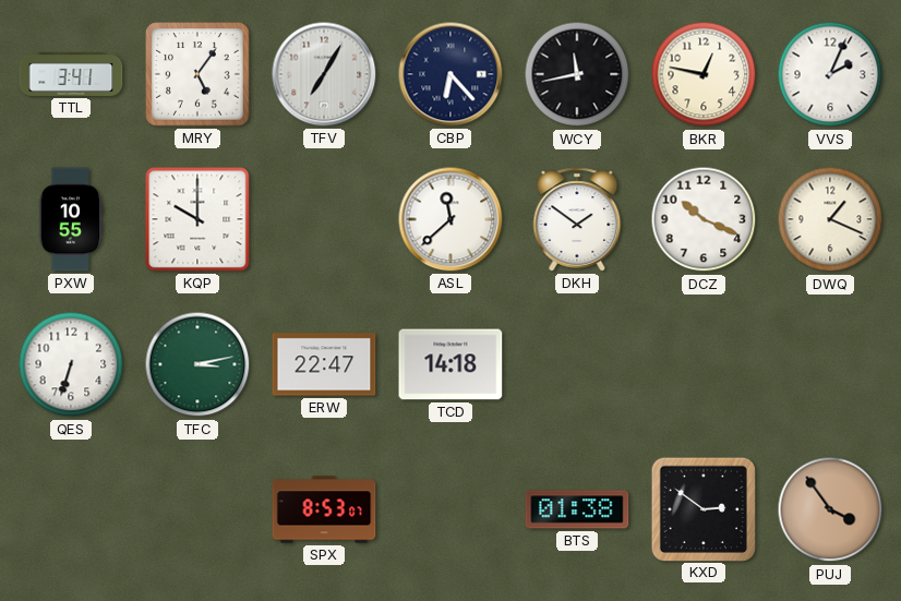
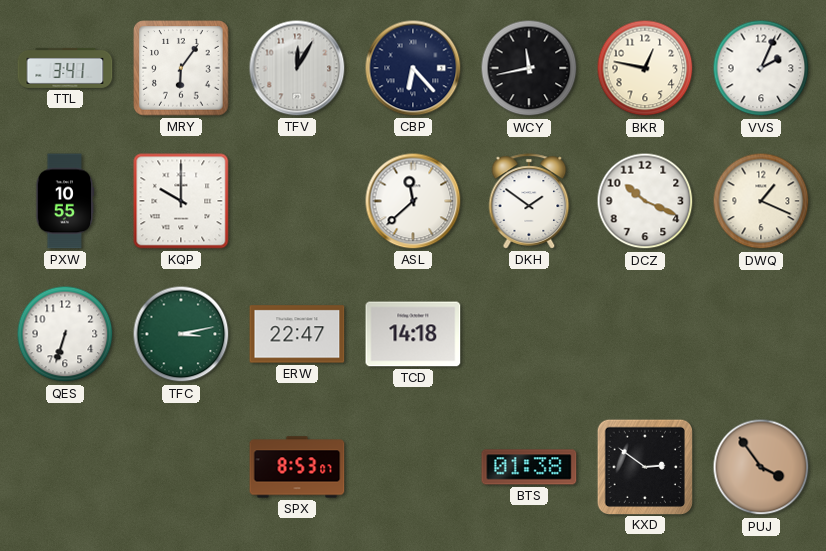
MRY: 5:06 -> 6:06 (181, 68)
TFV: 7:05 -> 12:05 (297, 68)
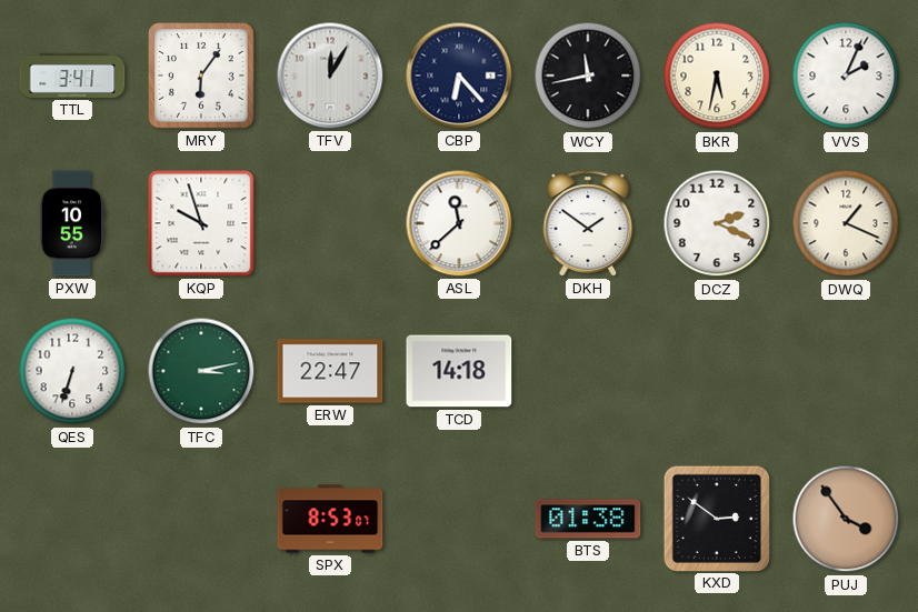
BKR: 12:47 -> 5:32 (717, 76)
KQP: 10:00 -> 9:57 (201, 223)
DCZ: 10:19 -> 2:19 (717, 223)
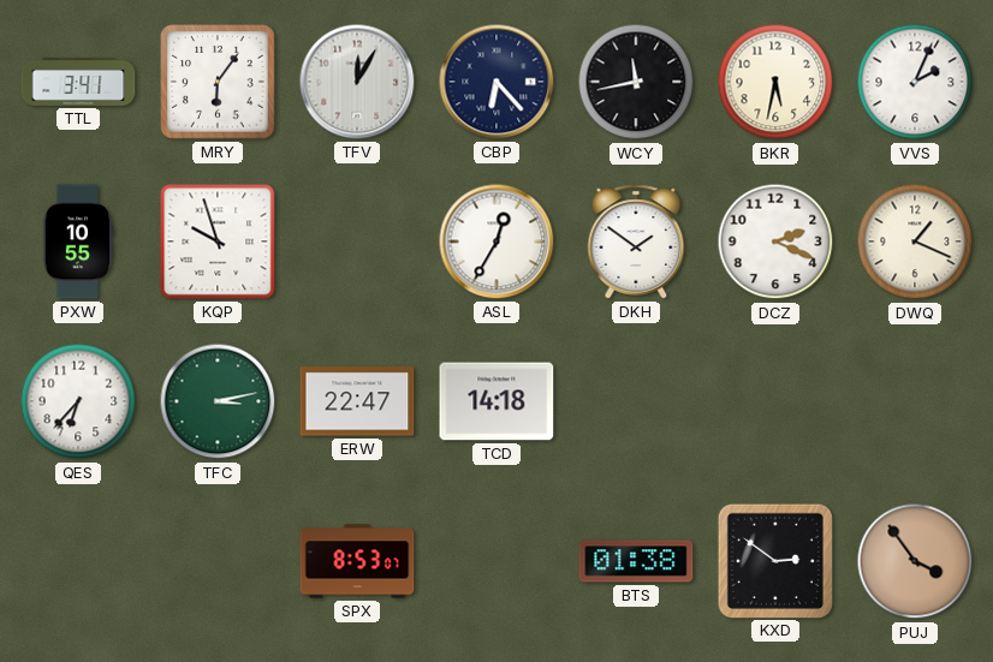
ASL: 11:38 -> 12:35 (496, 241)
QES: 6:33 -> 6:37 (78, 401)
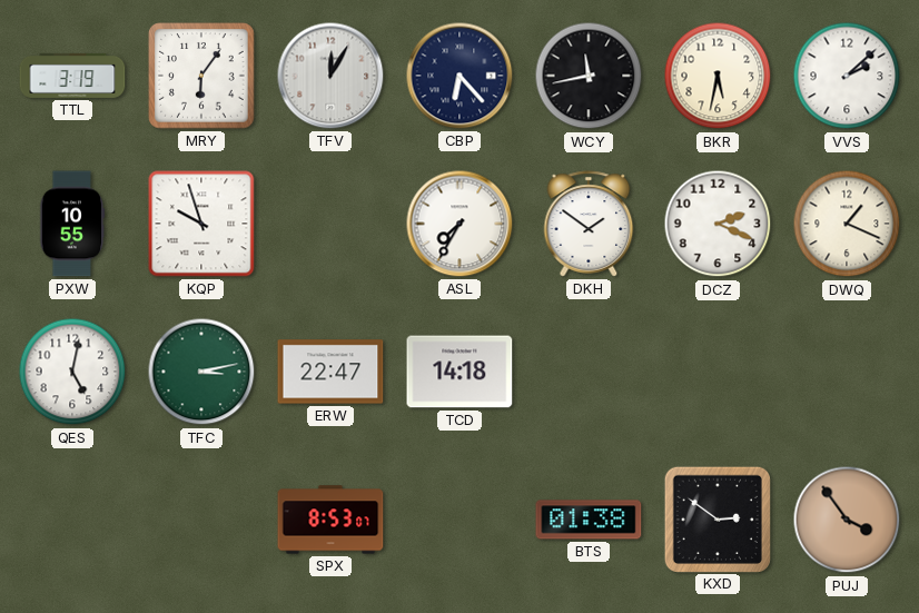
TTL: 3:41 -> 3:19 (72, 76)
VVS: 2:04 -> 2:08 (847, 76)
ASL: 12:35 -> 7:35 (459, 224)
QES: 6:37 -> 5:02 (72, 372)
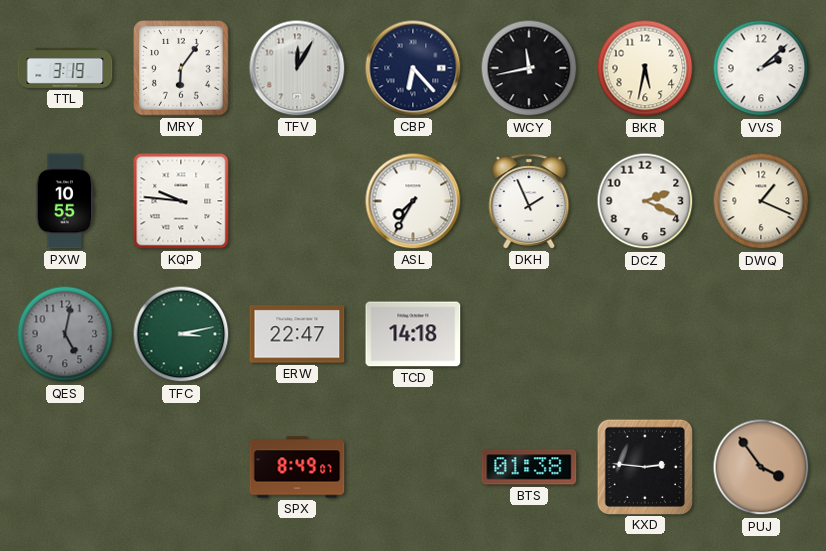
KQP: 9:57 -> 9:46 (181, 201)
DKH: 1:51 -> 1:56 (529, 201)
QES dial: white -> grey (65, 334)
SPX: 8:53 -> 8:49 (297, 467)
KXD: 2:51 -> 2:46 (644, 466)
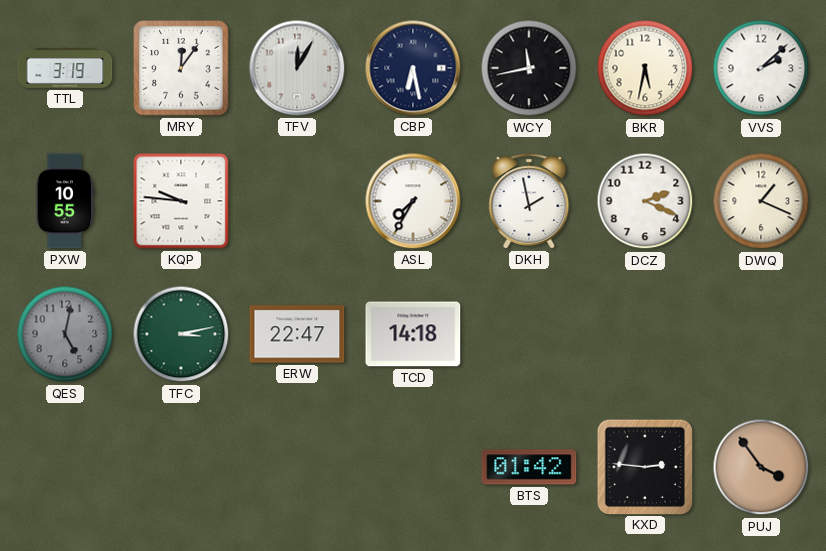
MRY: 6:06 -> 12:06 (181, 68)
CBP: 6:23 -> 6:28 (413, 68)
DKH: 1:56 -> 1:58 (529, 201)
SPX: 8:49 -> none (297, 467)
BTS: 01:38 -> 01:42 (529, 467)
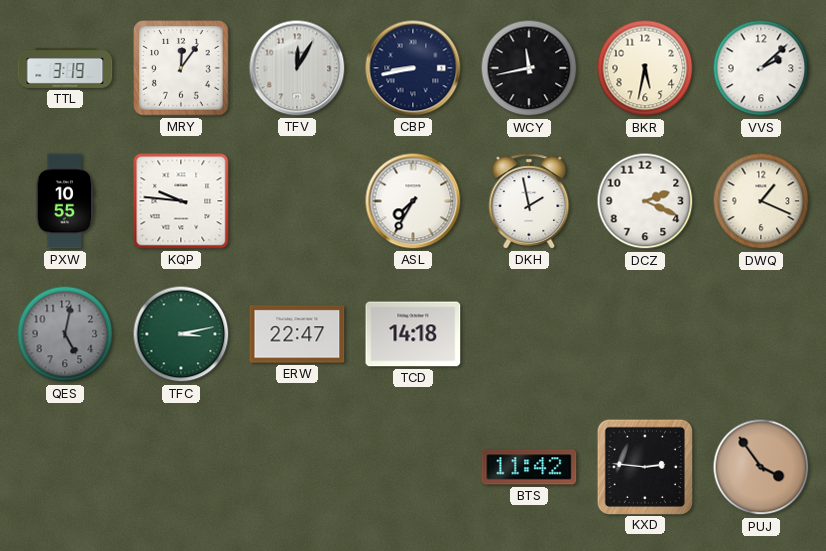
CBP: 6:28 -> 8:43 (413, 68)
BTS: 01:42 -> 11:42 (529, 467)
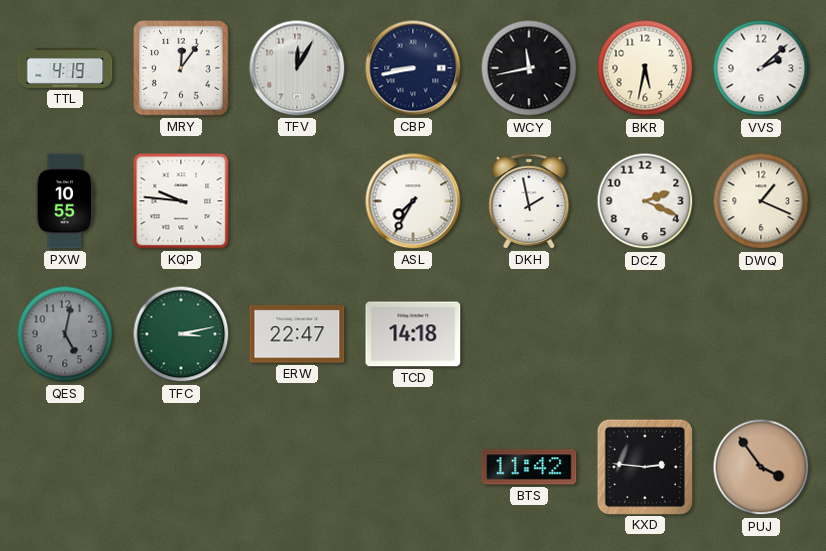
TTL: 3:19 -> 4:19 (65, 68)
